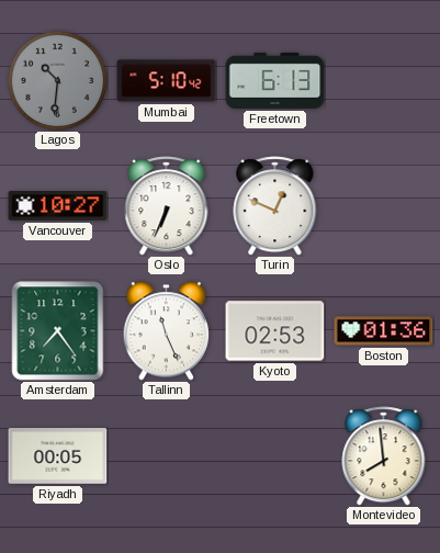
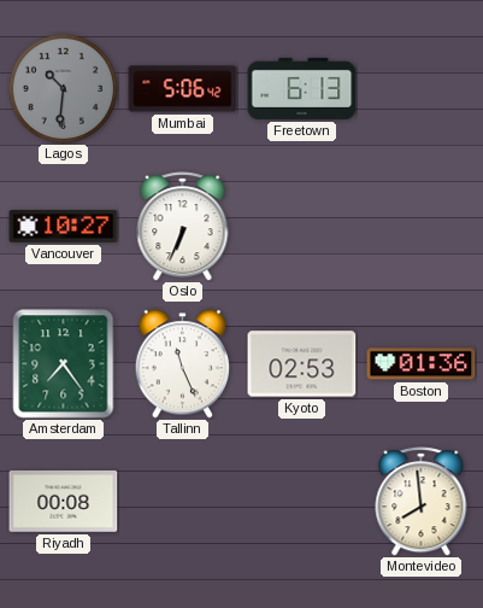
Mumbai: 5:10 -> 5:06 (183, 89)
Turin: 12:49 -> none (275, 206)
Riyadh: 00:05 -> 00:08 (64, 502)
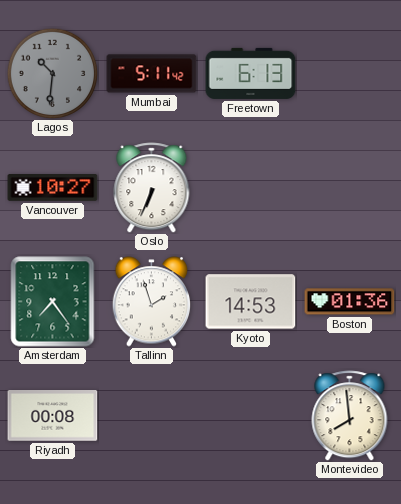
Mumbai: 5:06 -> 5:11 (152, 74)
Tallinn: 11:26 -> 1:57 (152, 302)
Kyoto: 02:53 -> 14:53 (251, 302)
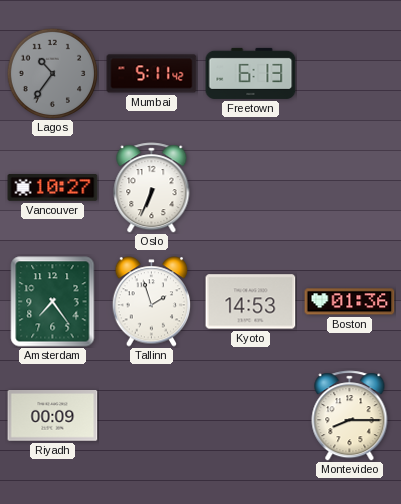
Lagos: 10:31 -> 10:36 (52, 73)
Riyadh: 00:08 -> 00:09 (53, 416)
Montevideo: 7:59 -> 8:15 (350, 416)
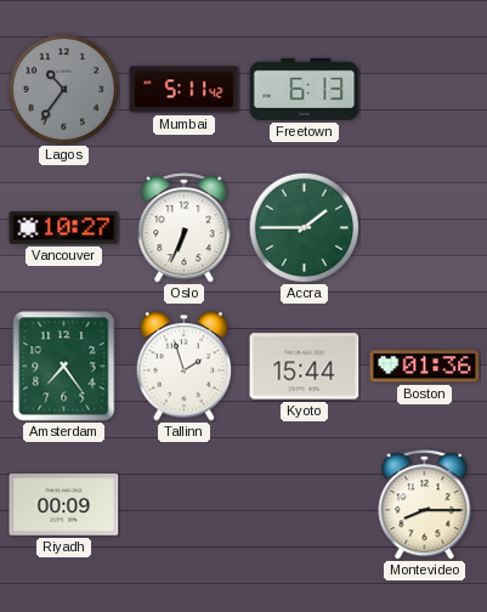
Accra: none -> 1:45 (304, 227)
Kyoto: 14:53 -> 15:44 (305, 367)
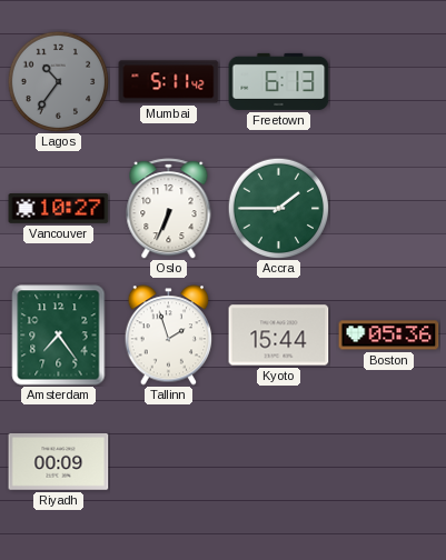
Boston: 01:36 -> 05:36 (389, 336)
Montevideo: 8:15 -> none (425, 505)
